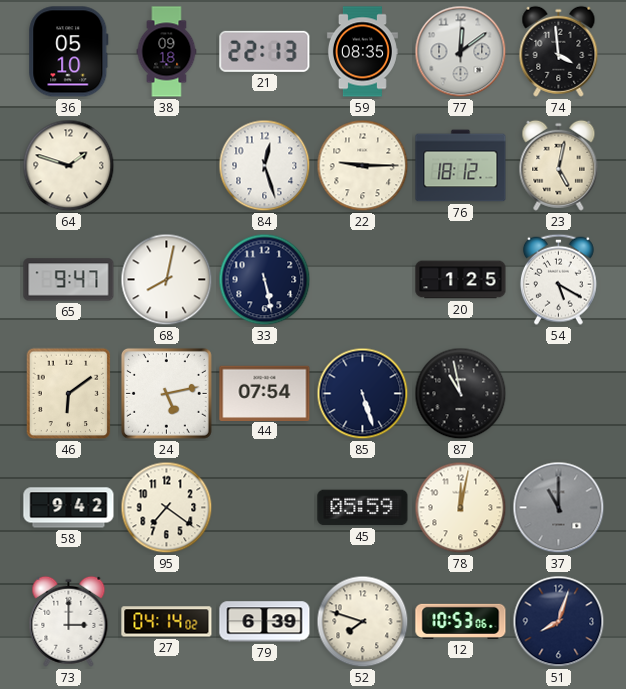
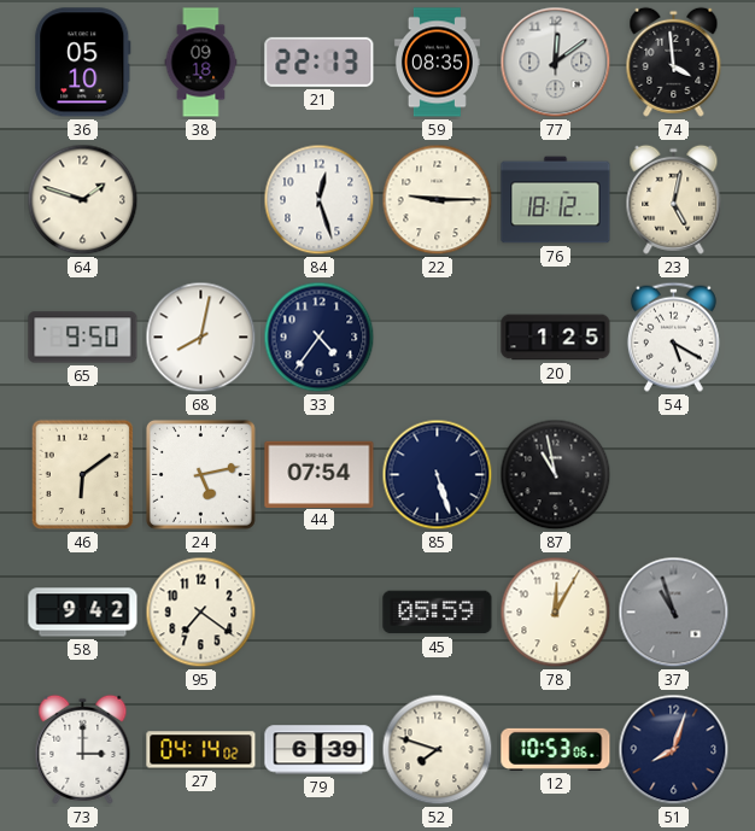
65: 9:47 -> 9:50 (83, 338)
33: 5:28 -> 4:36 (320, 338)
78: 12:02 -> 12:05 (556, 613)
37: 11:00 -> 10:57 (674, 613)
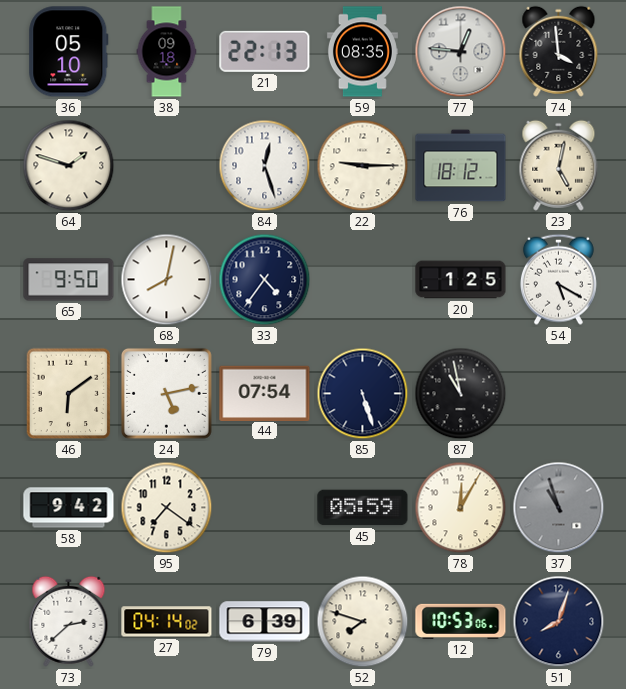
77: 12:09 -> 12:46 (461, 52)
73: 3:00 -> 2:38 (69, 621)
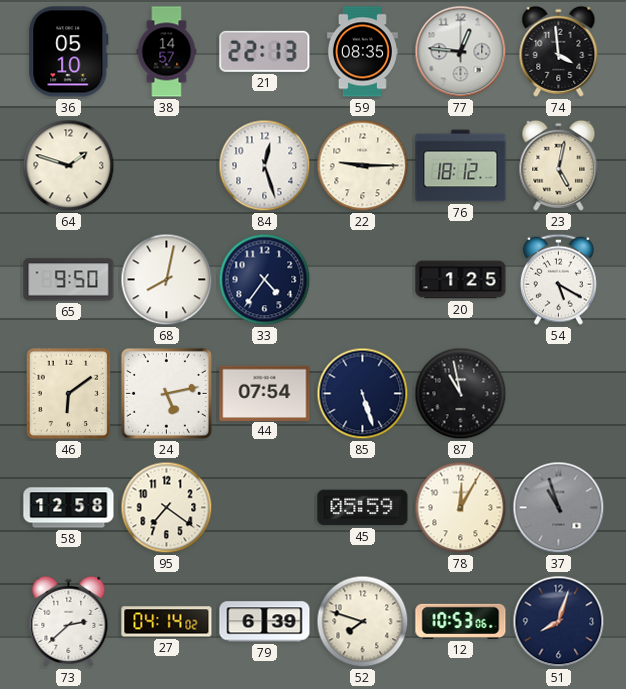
38: 09:18 -> 14:57 (167, 52)
58: 9:42 -> 12:58 (69, 508)
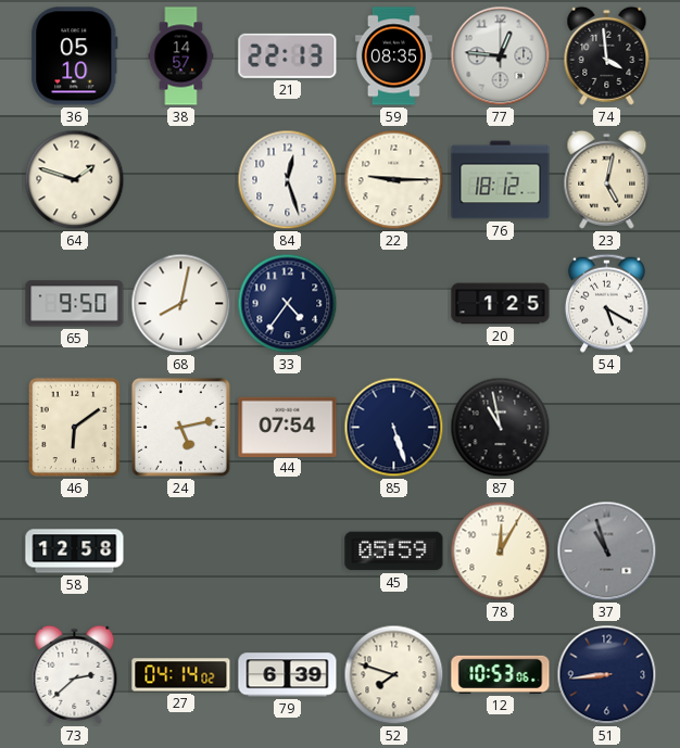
95: 7:21 -> none (167, 508)
51: 8:03 -> 8:44 (607, 675)
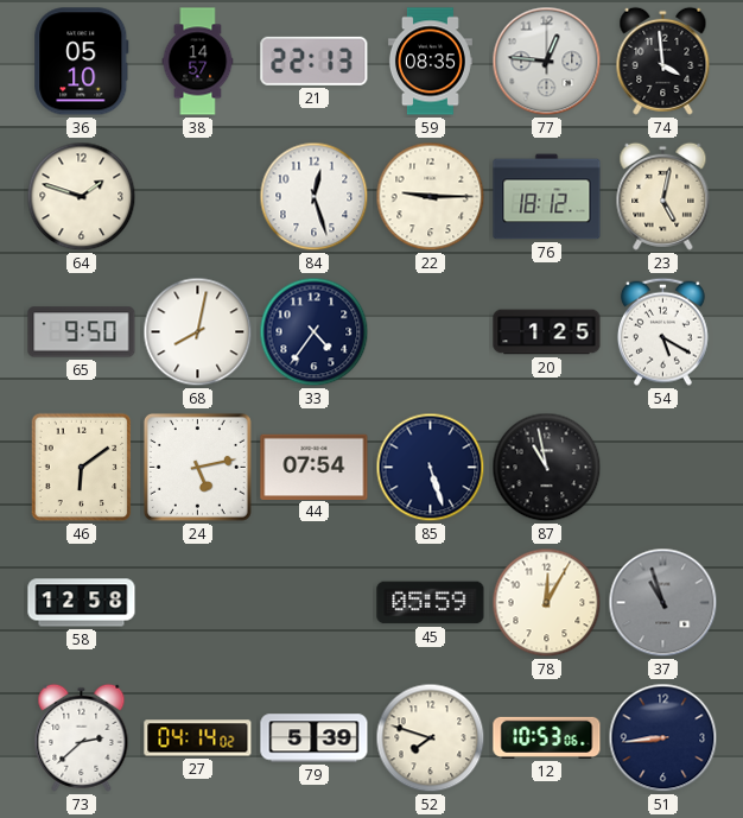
79: 6:39 -> 5:39 (315, 738)
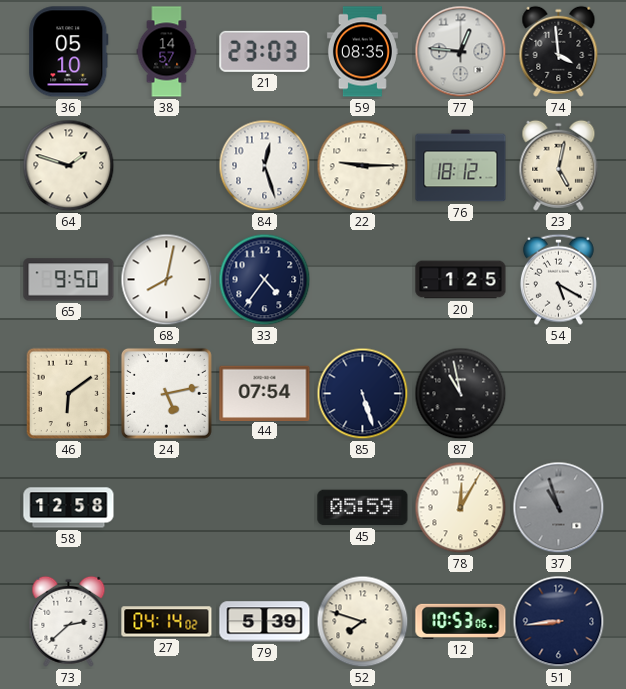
21: 22:13 -> 23:03 (265, 51)
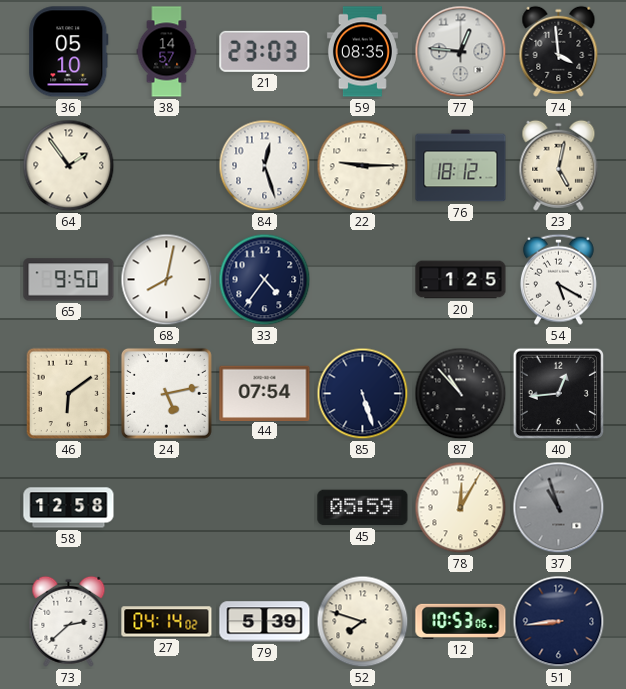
64: 1:48 -> 1:54 (69, 166)
87: 10:58 -> 10:53 (461, 394)
40: none -> 12:44 (559, 394)
